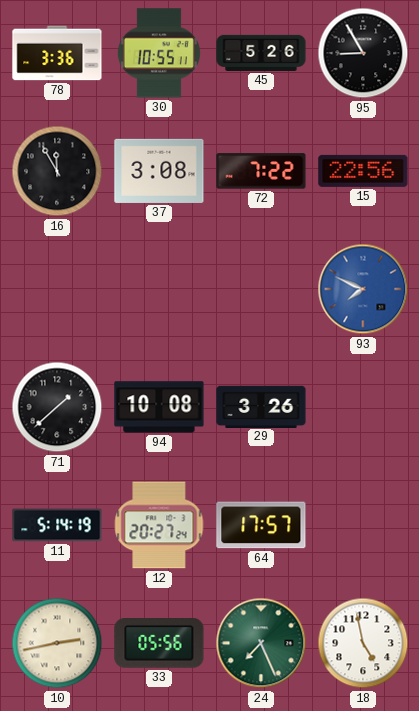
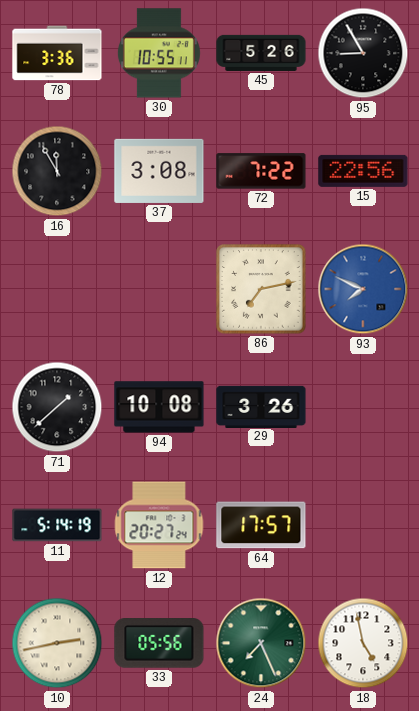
86: none -> 7:13 (261, 289)
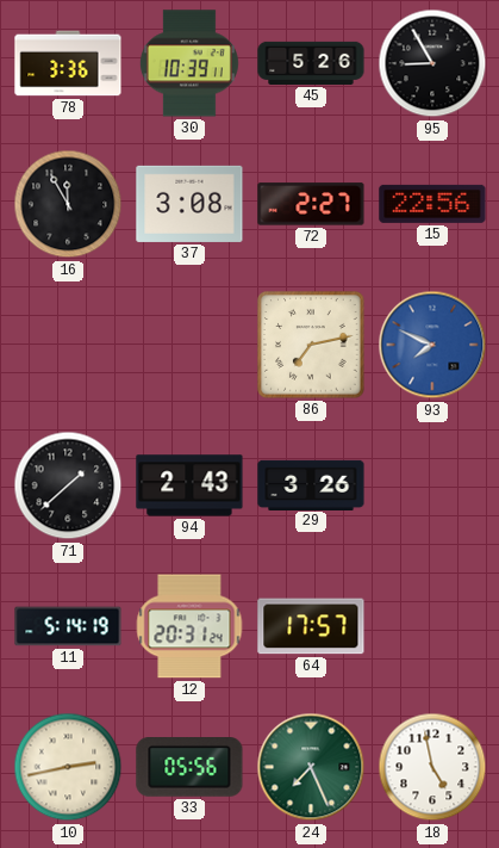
30: 10:55 -> 10:39 (189, 63)
72: 7:22 -> 2:27 (311, 204)
94: 10:08 -> 2:43 (189, 485)
12: 20:27 -> 20:31 (189, 626)
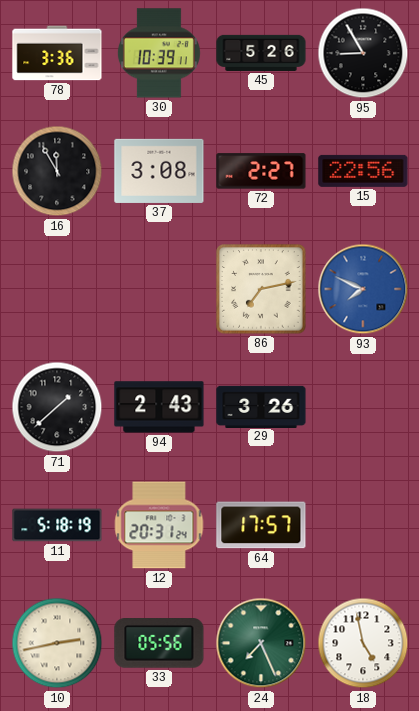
11: 5:14 -> 5:18 (57, 525)
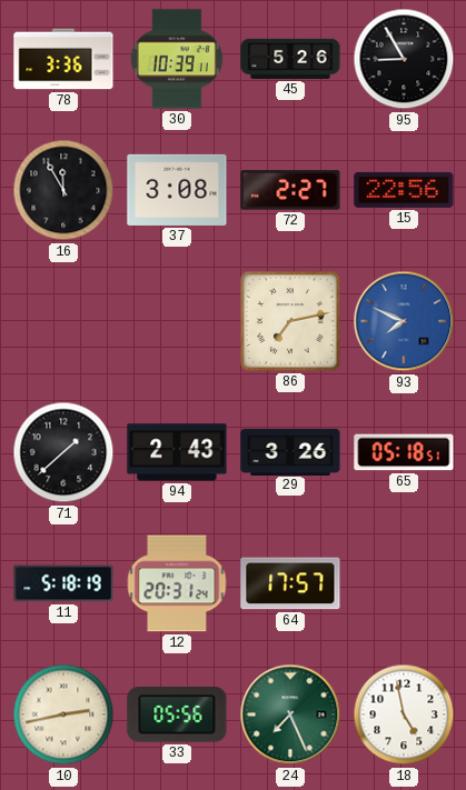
65: none -> 05:18 (404, 452)
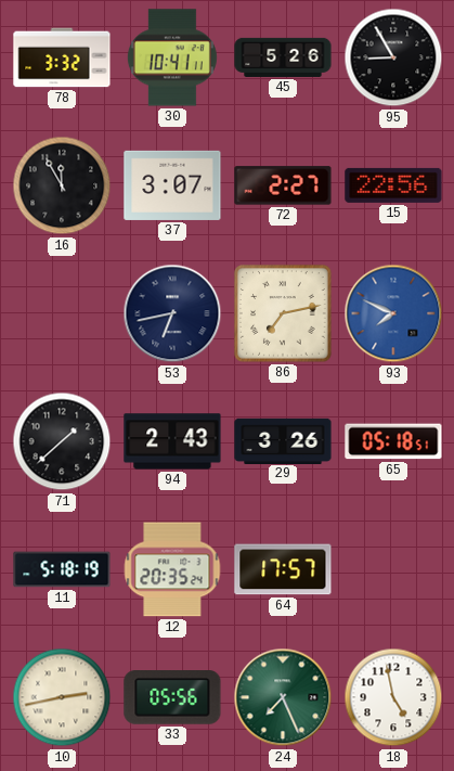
78: 3:36 -> 3:32 (62, 57)
30: 10:39 -> 10:41 (172, 57)
37: 3:08 -> 3:07 (172, 185)
53: none -> 6:43 (172, 313)
12: 20:31 -> 20:35 (172, 569)
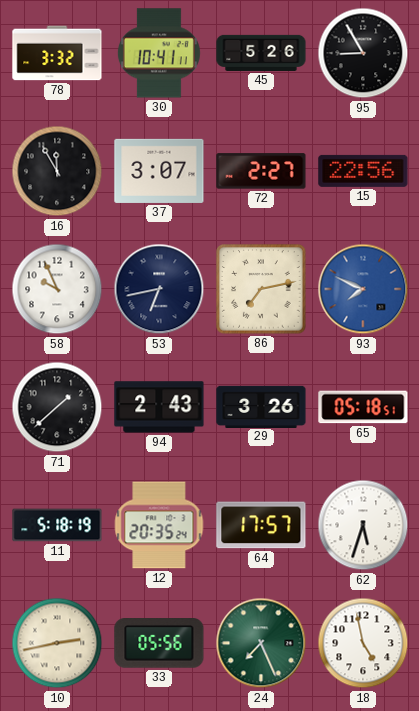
58: none -> 9:56 (57, 289)
62: none -> 5:33 (363, 525)
